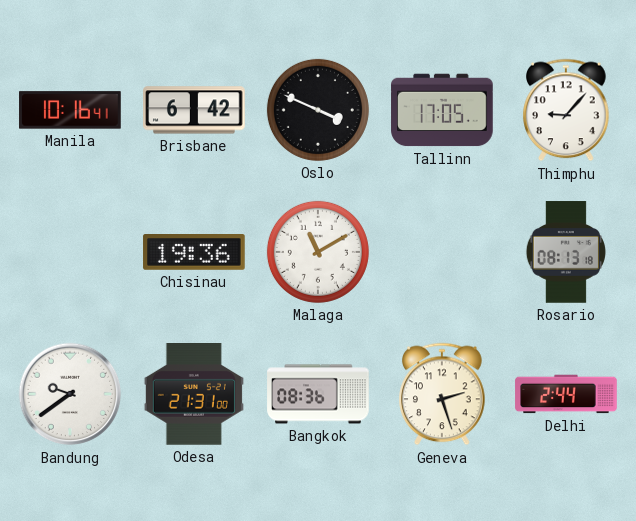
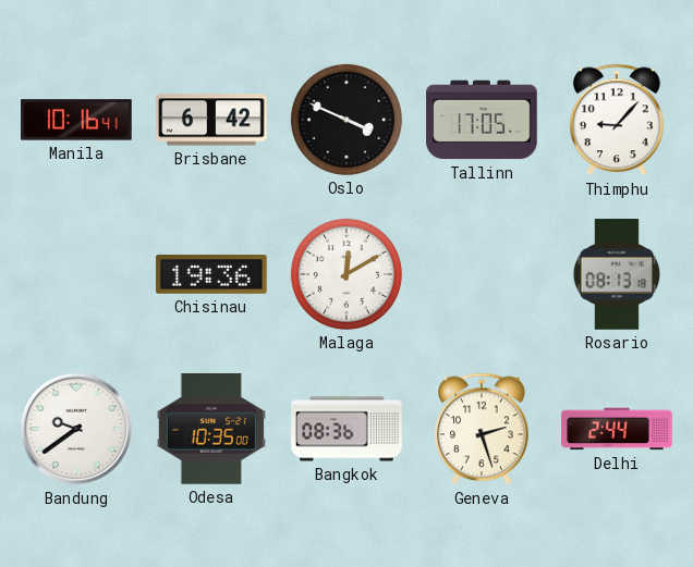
Malaga: 11:10 -> 12:10 (346, 274)
Odesa: 21:31 -> 10:35 (211, 430)
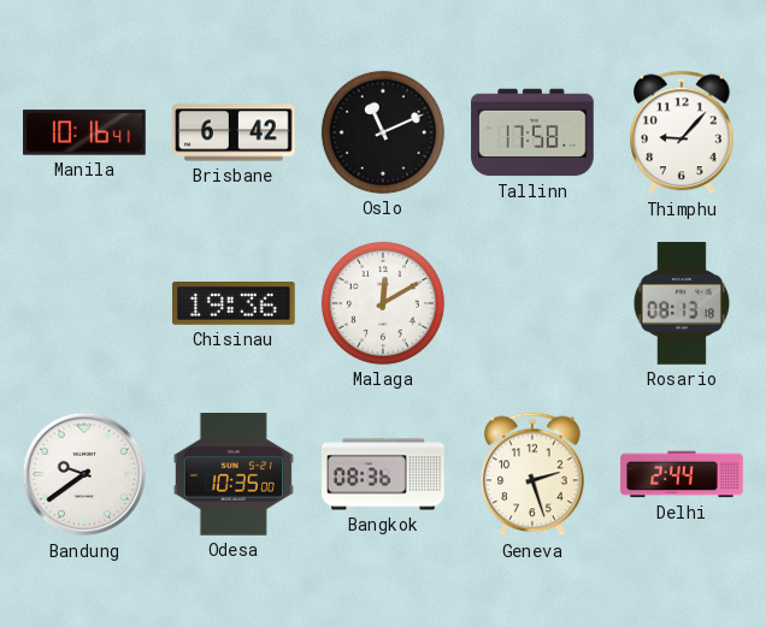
Oslo: 3:49 -> 11:11 (383, 132)
Tallinn: 17:05 -> 17:58 (532, 132)
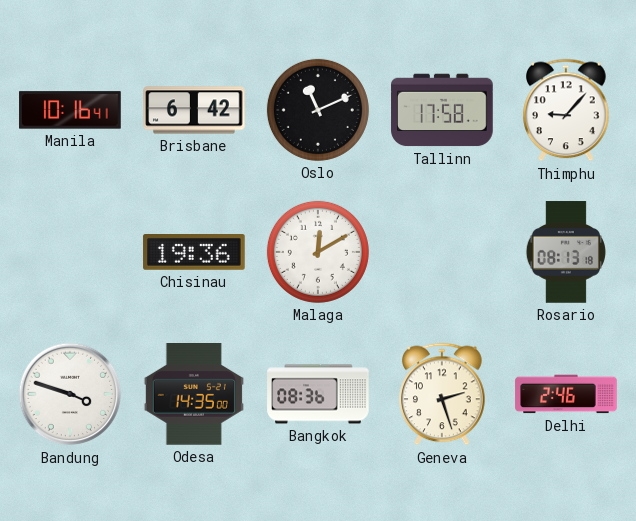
Bandung: 9:39 -> 3:48 (70, 394)
Odesa: 10:35 -> 14:35 (194, 395)
Delhi: 2:44 -> 2:46 (566, 394)
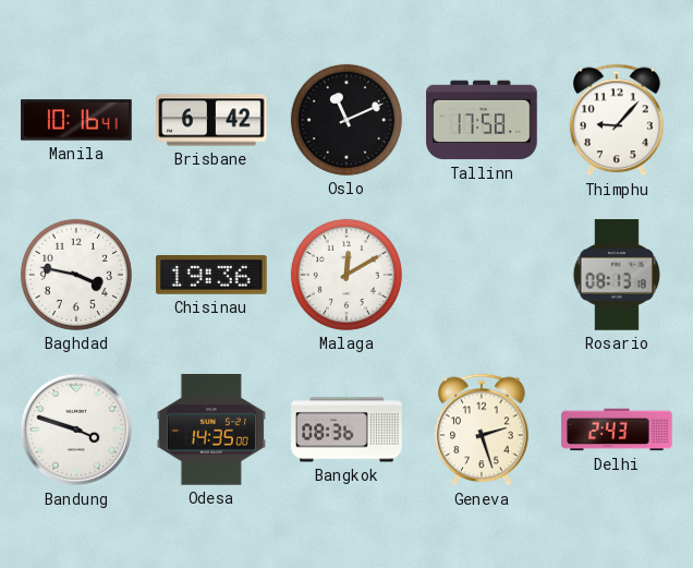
Baghdad: none -> 3:47 (76, 275)
Delhi: 2:46 -> 2:43 (617, 430)
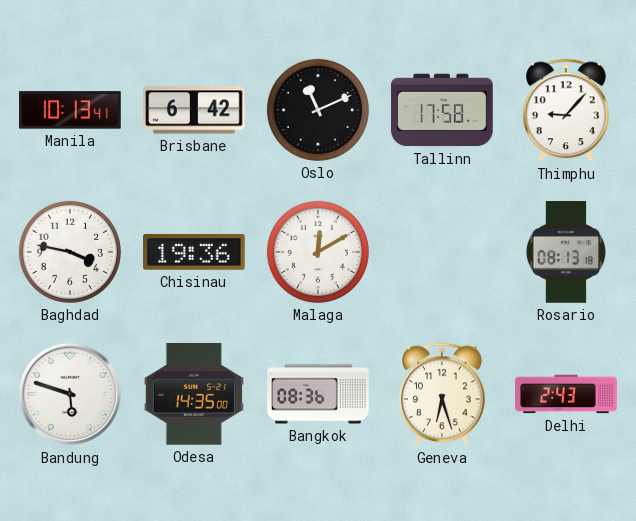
Manila: 10:16 -> 10:13 (70, 110)
Bandung: 3:48 -> 5:48 (70, 394)
Geneva: 2:27 -> 6:27 (442, 394)
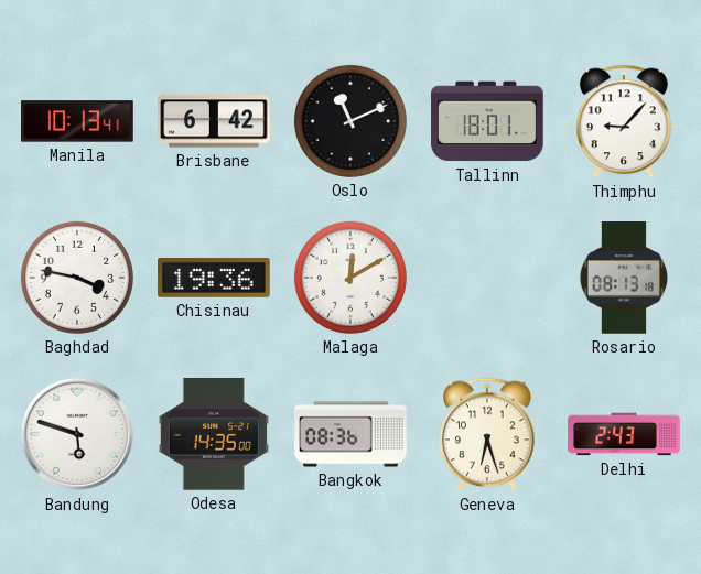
Tallinn: 17:58 -> 18:01 (487, 121)
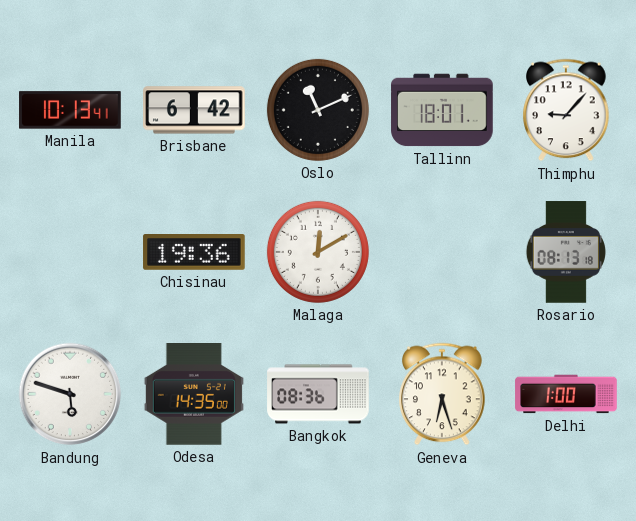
Baghdad: 3:47 -> none (77, 278)
Delhi: 2:43 -> 1:00 (566, 394)
